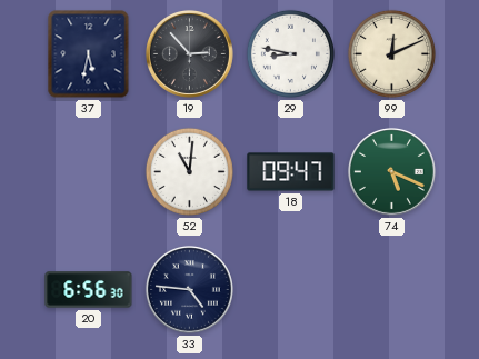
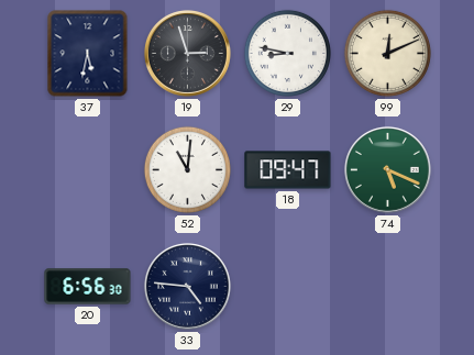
19: 2:53 -> 2:57 (187, 53)
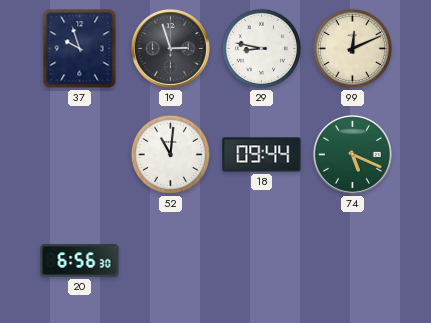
37: 5:32 -> 9:57 (80, 49)
18: 09:47 -> 09:44 (262, 155)
33: 4:46 -> none (187, 286)
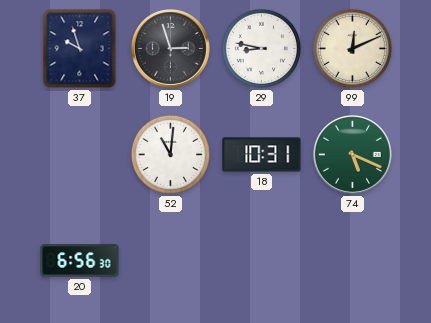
18: 09:44 -> 10:31 (262, 155)
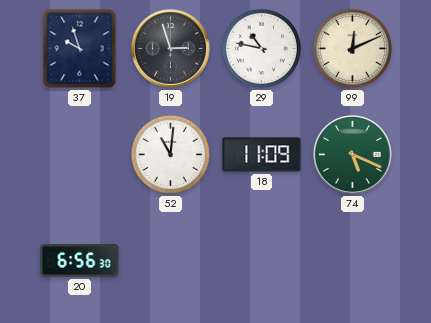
29: 8:47 -> 10:47 (261, 48)
18: 10:31 -> 11:09 (262, 155)
